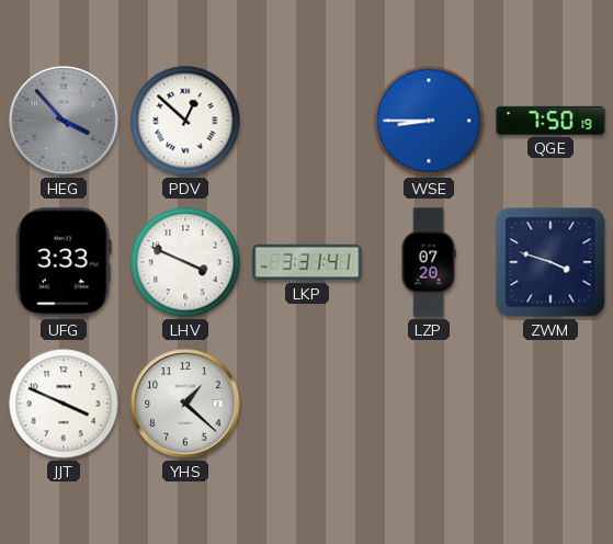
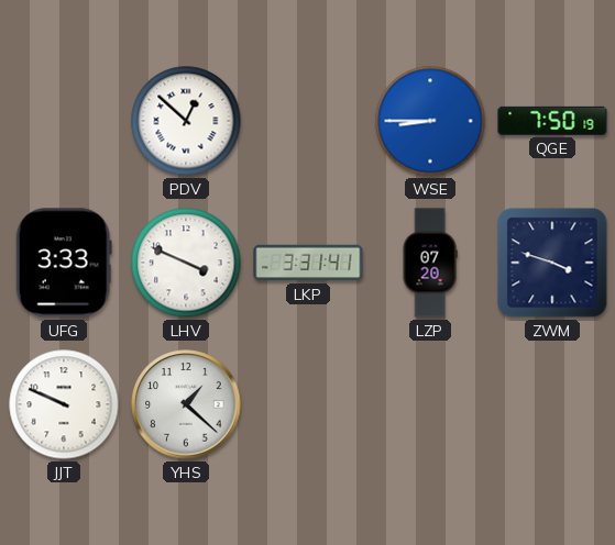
HEG: 3:53 -> none (64, 121)
JJT: 3:49 -> 9:49 (64, 404)
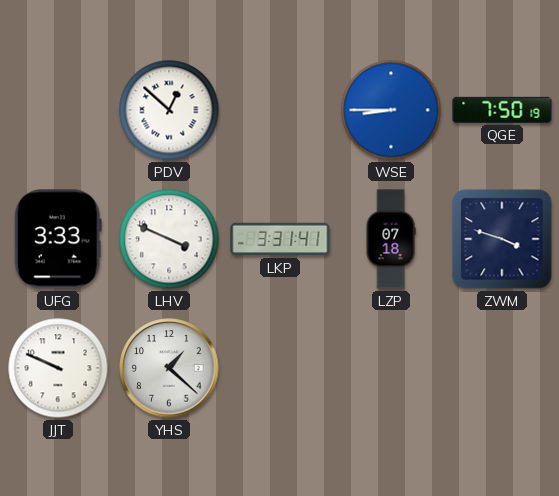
LZP: 07:20 -> 07:18 (391, 239)
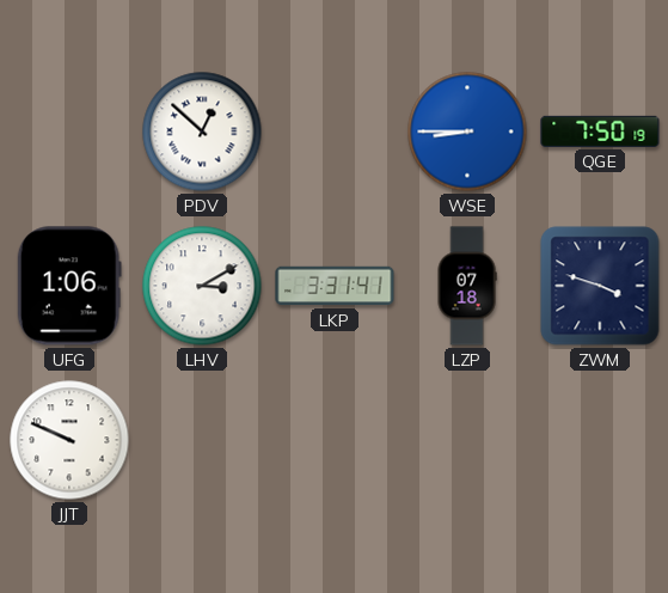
UFG: 3:33 -> 1:06 (69, 286)
LHV: 3:49 -> 3:10 (202, 286)
YHS: 1:22 -> none (169, 368)
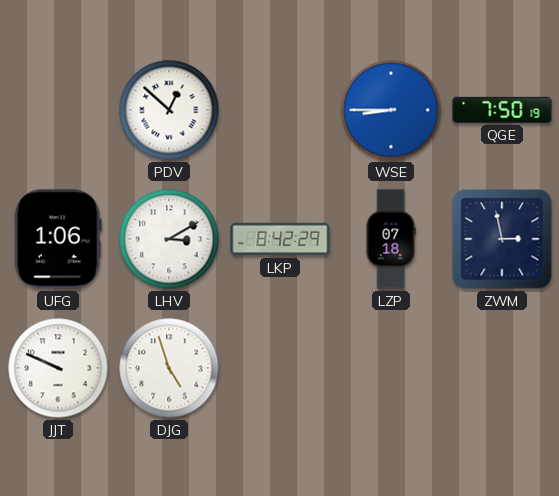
LKP: 3:31 -> 8:42 (280, 239)
ZWM: 3:48 -> 2:58 (502, 239)
DJG: none -> 4:57 (169, 368)
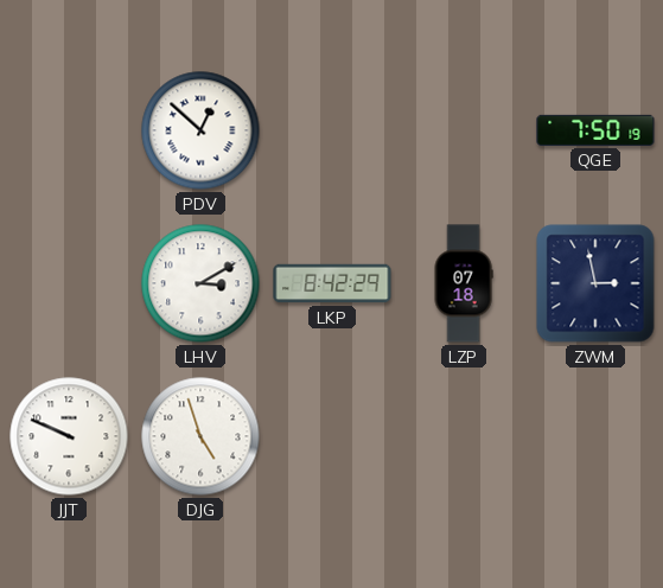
WSE: 8:45 -> none (391, 110)
UFG: 1:06 -> none (58, 239)
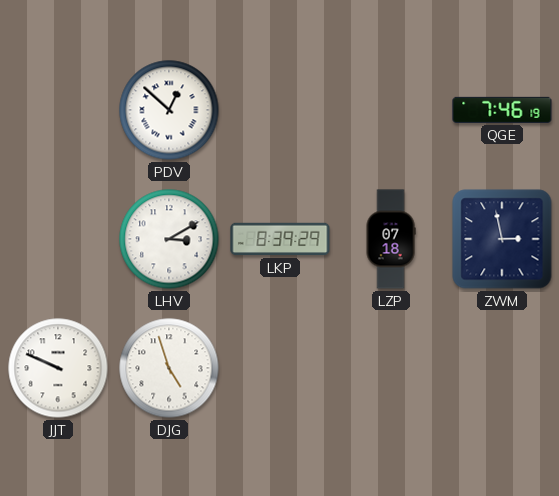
QGE: 7:50 -> 7:46 (502, 110)
LKP: 8:42 -> 8:39 (280, 239)
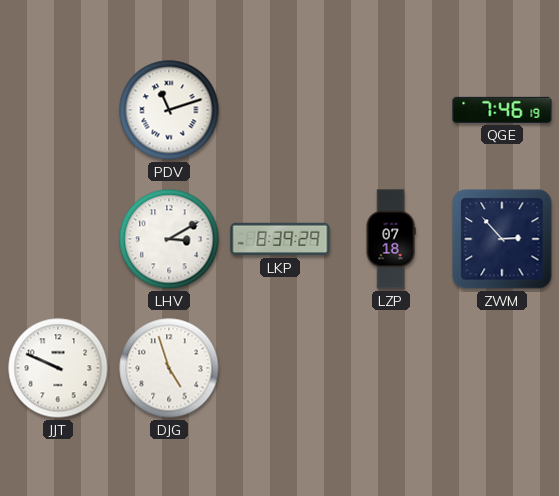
PDV: 12:52 -> 11:12 (169, 110)
ZWM: 2:58 -> 2:53 (502, 239)
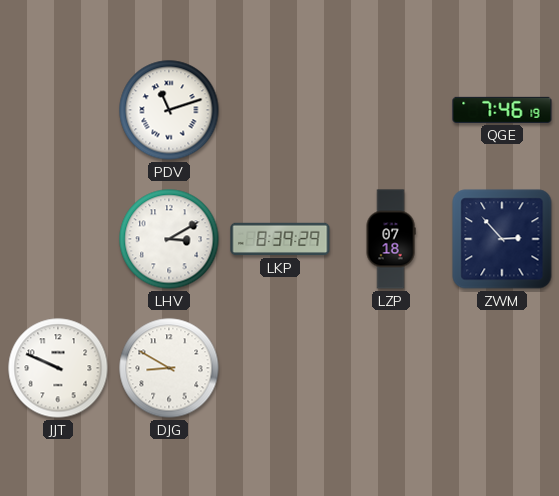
DJG: 4:57 -> 8:50 (169, 368)
